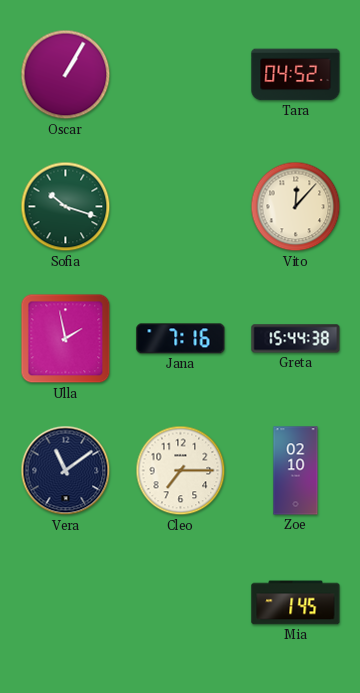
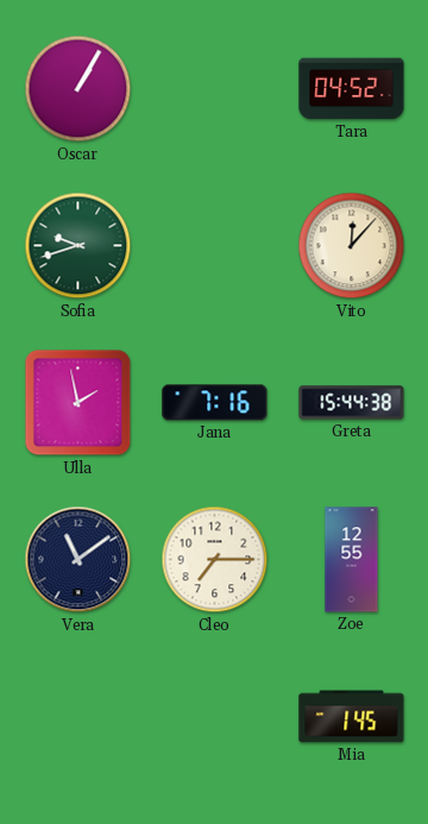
Sofia: 10:18 -> 9:42 (78, 246)
Zoe: 02:10 -> 12:55 (352, 560)
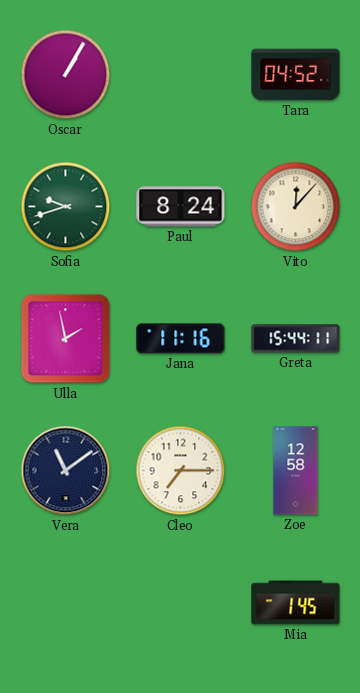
Paul: none -> 8:24 (181, 207)
Jana: 7:16 -> 11:16 (181, 339)
Greta: 15:44:38 -> 15:44:11 (296, 339)
Zoe: 12:55 -> 12:58 (296, 471)
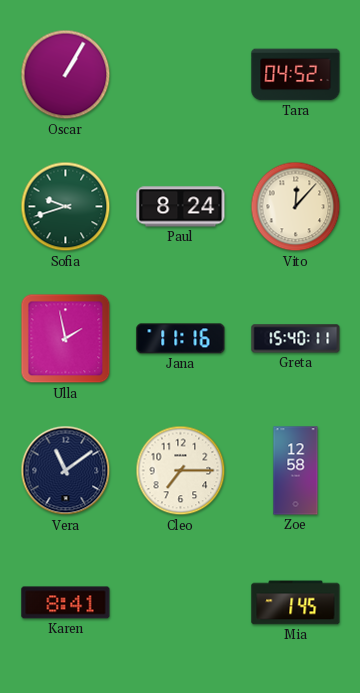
Greta: 15:44 -> 15:40 (296, 339)
Karen: none -> 8:41 (66, 603)
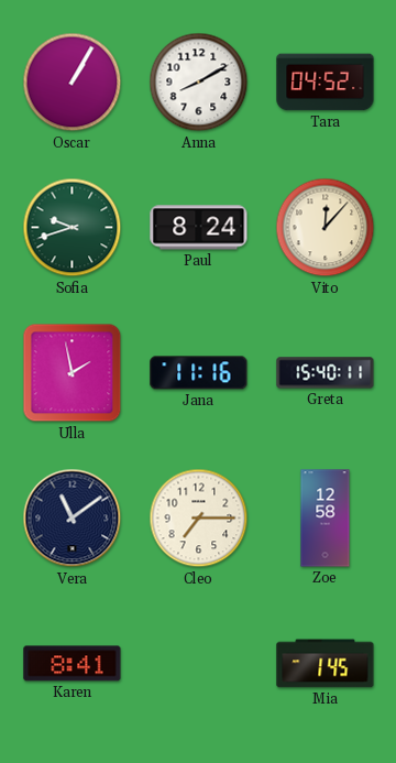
Anna: none -> 8:10 (199, 83)
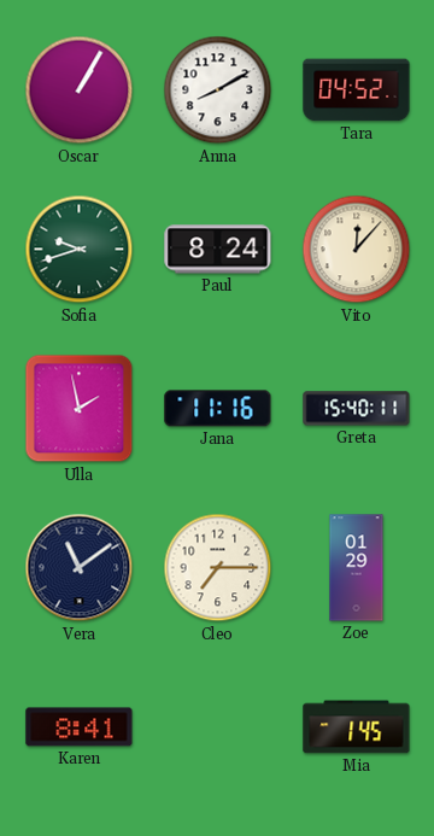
Zoe: 12:58 -> 01:29 (357, 568)
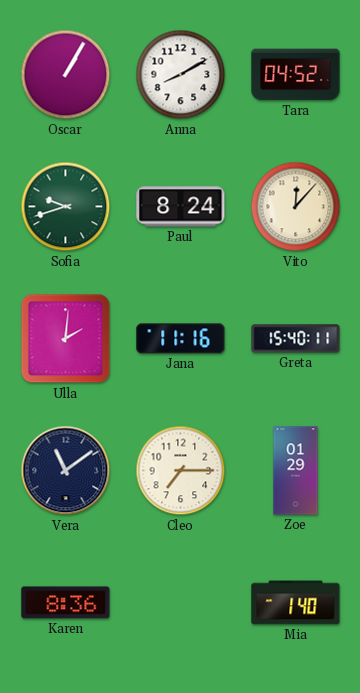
Ulla: 1:58 -> 2:01 (66, 339)
Karen: 8:41 -> 8:36 (66, 603)
Mia: 1:45 -> 1:40 (296, 603)
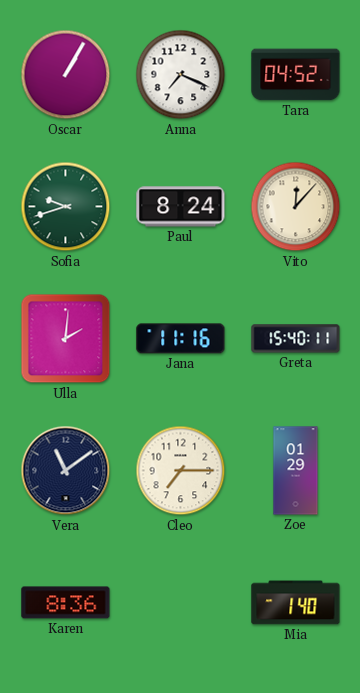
Anna: 8:10 -> 7:19 (181, 75)
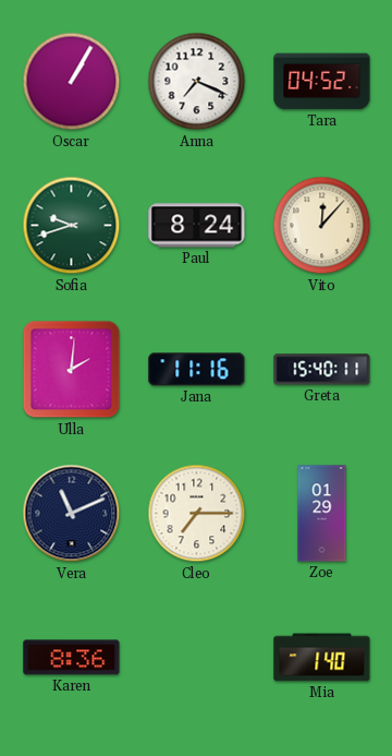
Vera: 11:09 -> 11:11 (72, 514)
